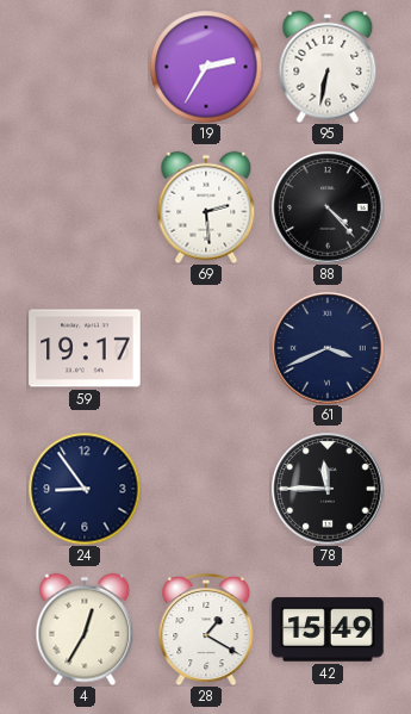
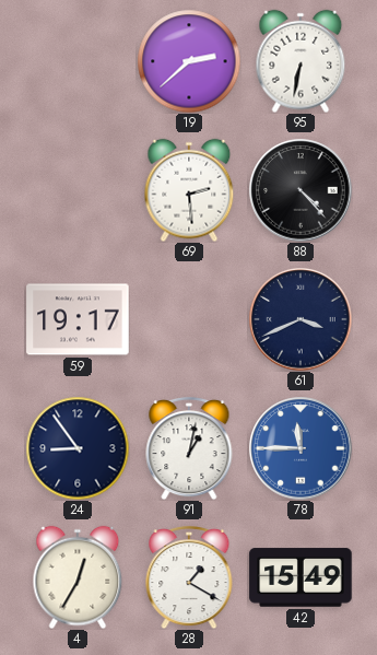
19: 2:35 -> 2:38 (189, 61)
91: none -> 1:02 (189, 448)
78 dial: black -> blue (301, 448)
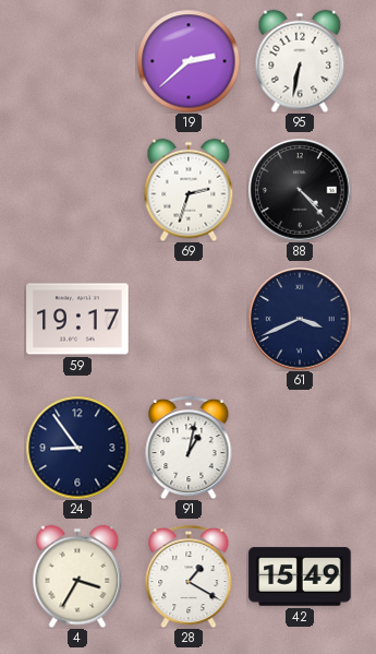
69: 2:29 -> 2:33 (189, 190)
78: 11:45 -> none (301, 448)
4: 12:35 -> 3:35 (77, 576)
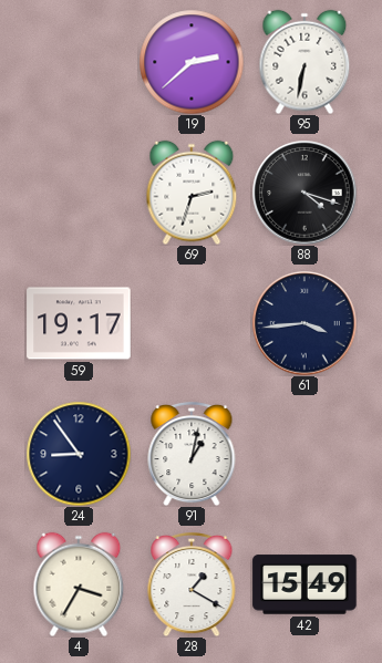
88: 4:23 -> 4:18 (304, 193)
61: 3:41 -> 3:44 (304, 323)
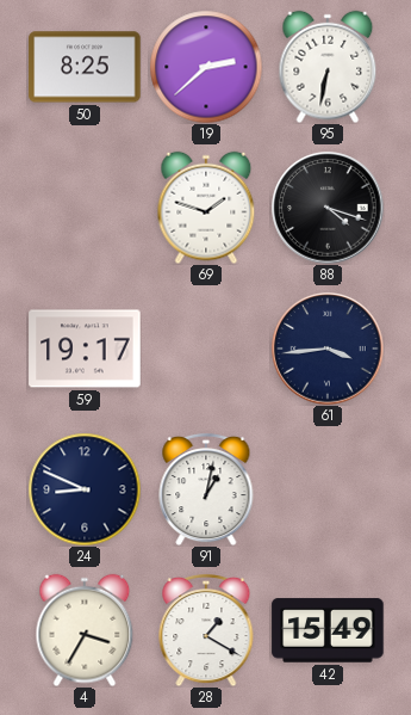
50: none -> 8:25 (85, 67)
69: 2:33 -> 1:48 (206, 208)
24: 8:54 -> 8:49 (85, 489)
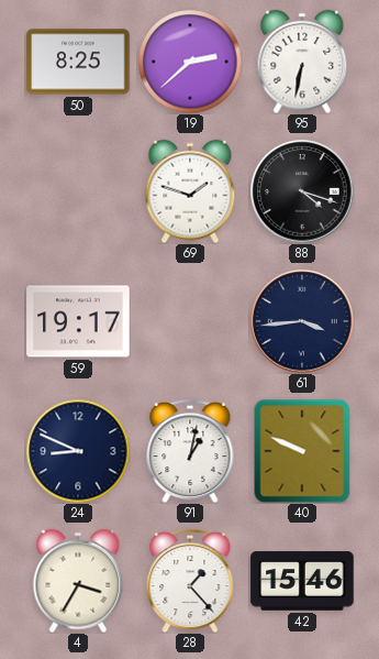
40: none -> 9:49 (302, 451)
28: 1:20 -> 1:23 (190, 581)
42: 15:49 -> 15:46 (302, 581)
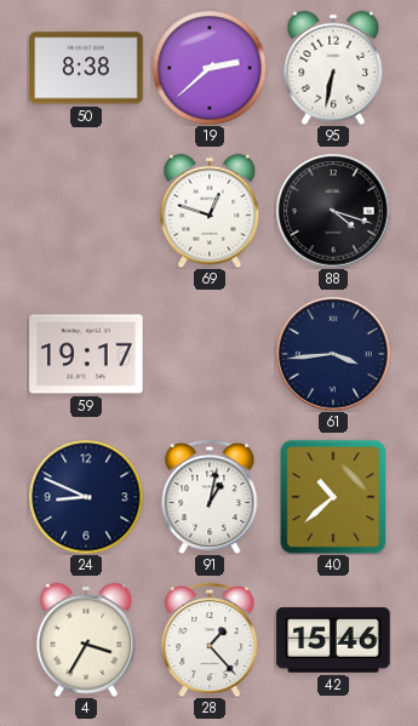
50: 8:25 -> 8:38 (86, 68)
69: 1:48 -> 12:48 (210, 211)
40: 9:49 -> 10:38 (333, 497)
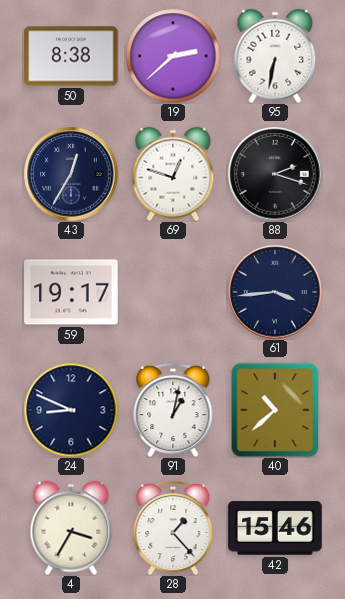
43: none -> 12:35 (71, 174)
88: 4:18 -> 2:18 (275, 174)
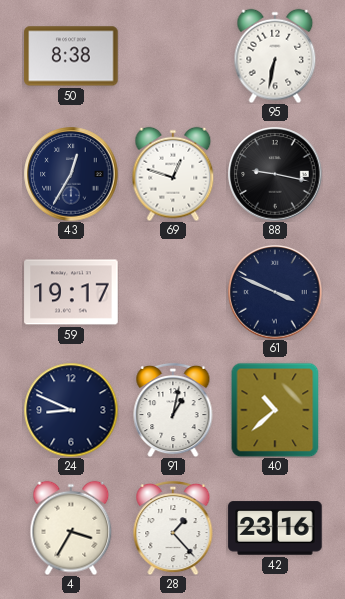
19: 2:38 -> none (173, 56)
88: 2:18 -> 9:17 (275, 174)
61: 3:44 -> 3:49 (275, 292)
42: 15:46 -> 23:16 (275, 528)
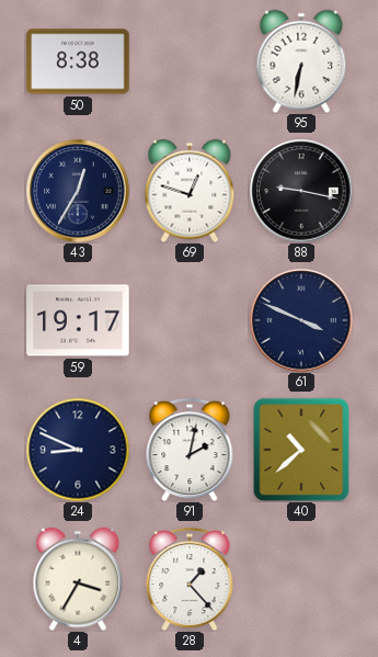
91: 1:02 -> 2:02 (190, 450)
42: 23:16 -> none (275, 528)
